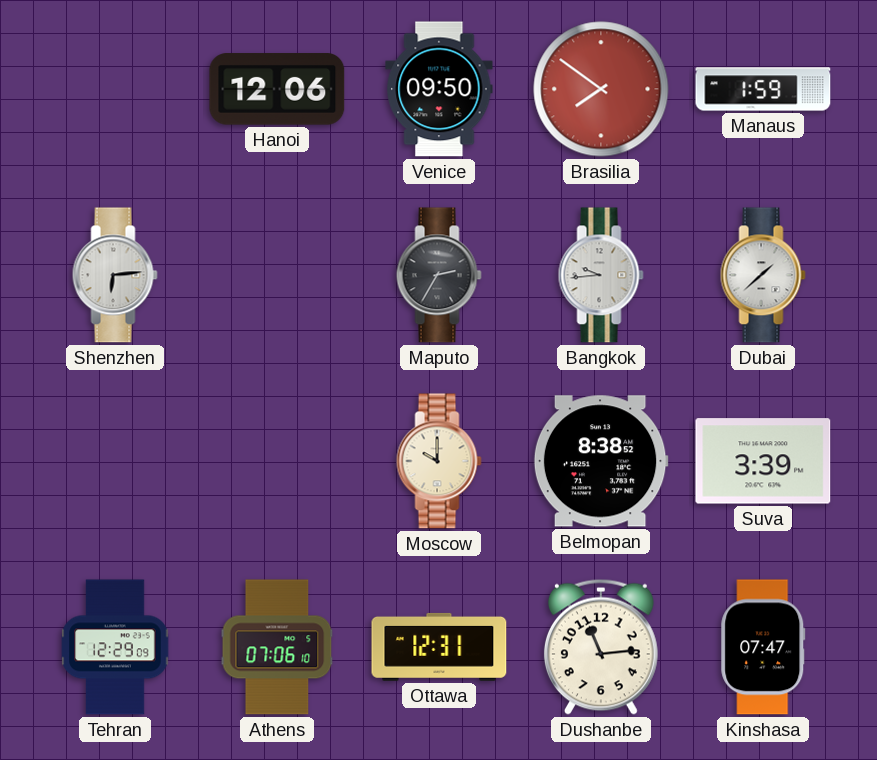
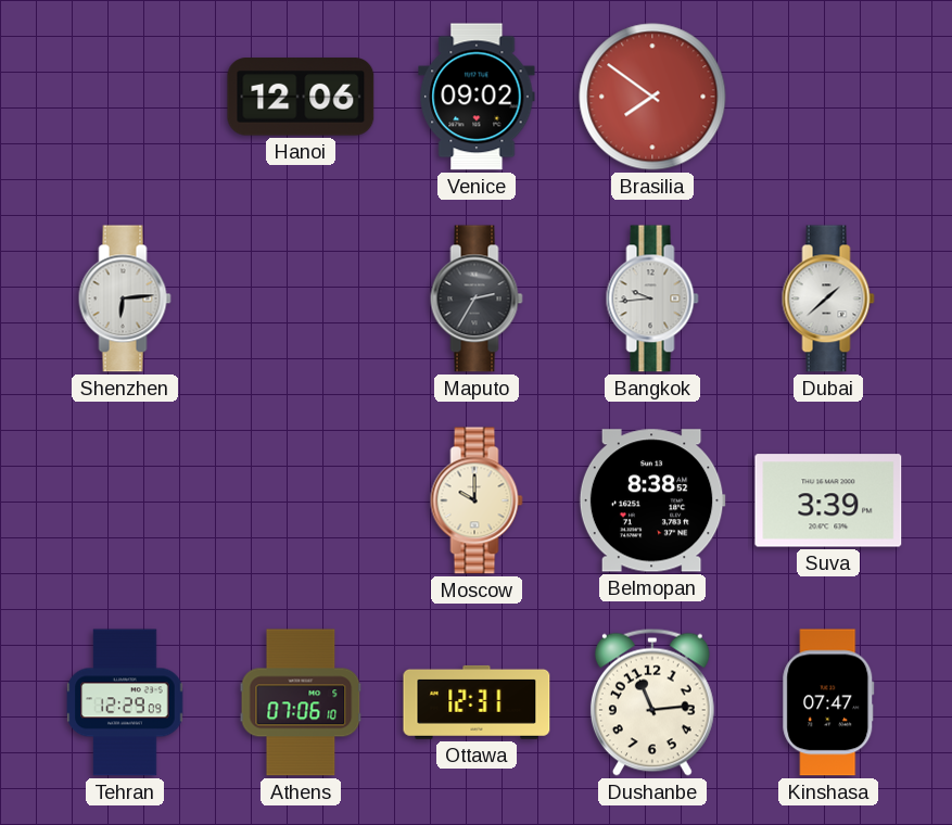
Venice: 09:50 -> 09:02 (477, 97)
Manaus: 1:59 -> none (763, 89)
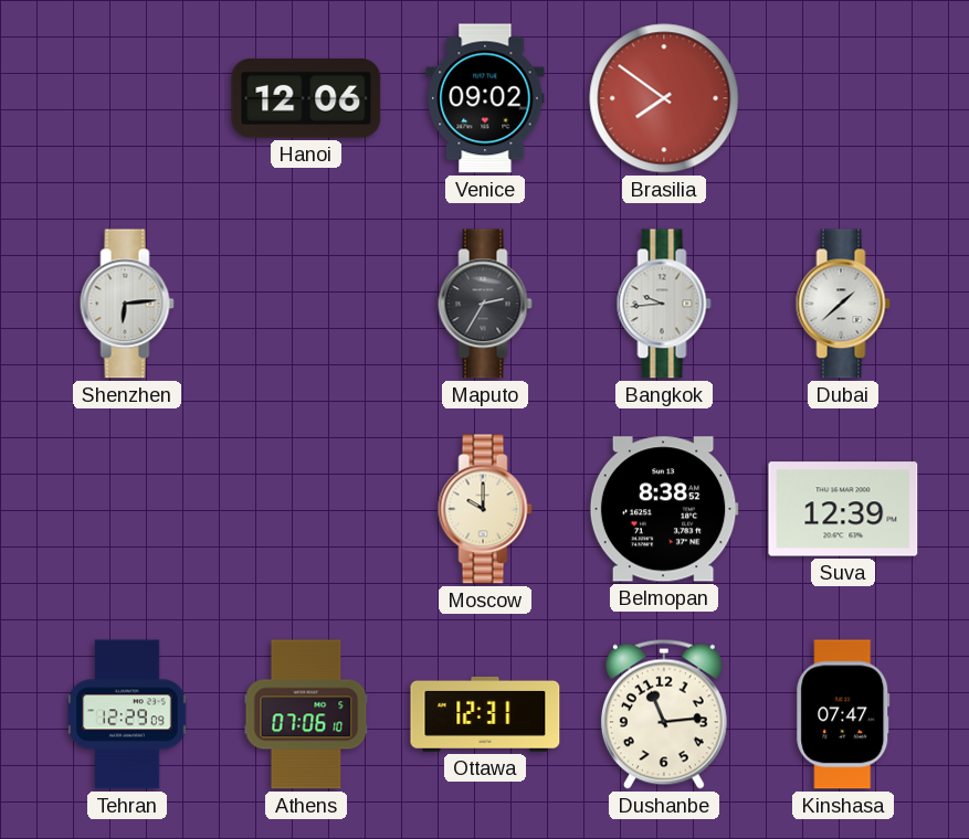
Suva: 3:39 -> 12:39 (843, 509)
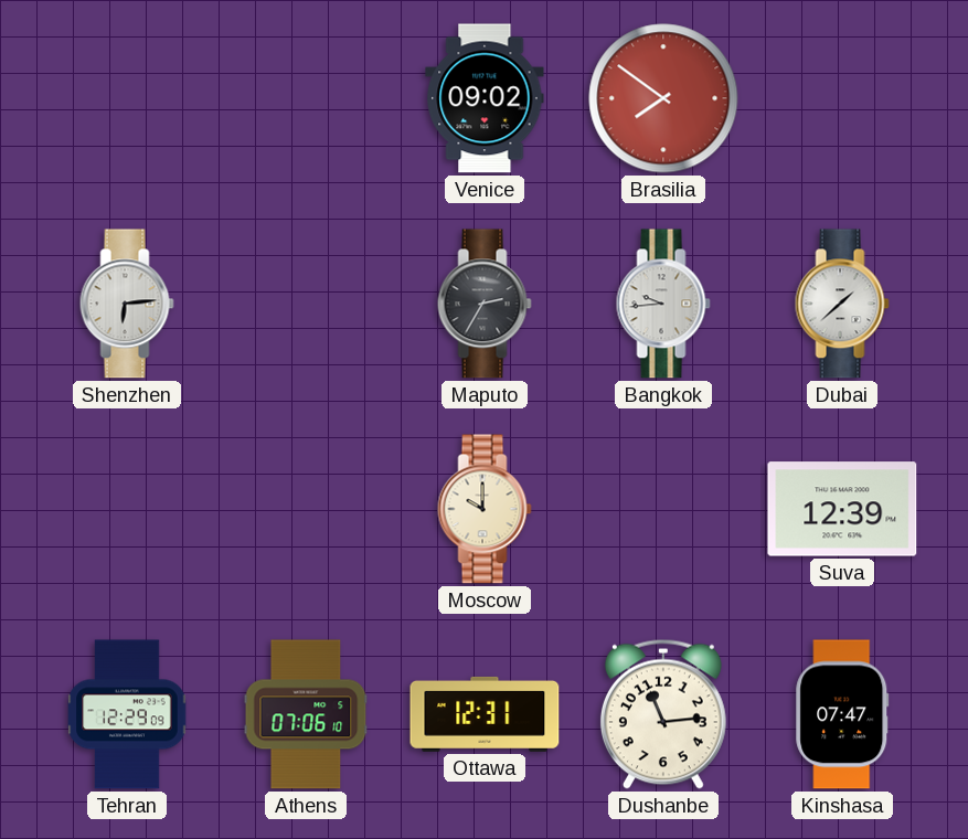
Hanoi: 12:06 -> none (306, 98)
Belmopan: 8:38 -> none (664, 509)
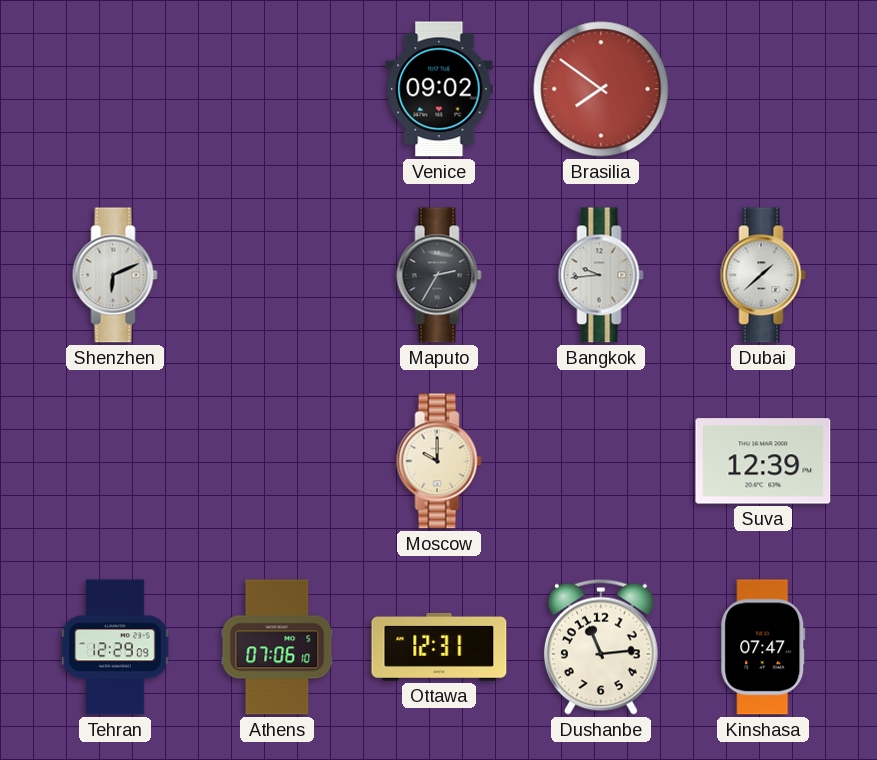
Shenzhen: 6:14 -> 6:11 (115, 275)
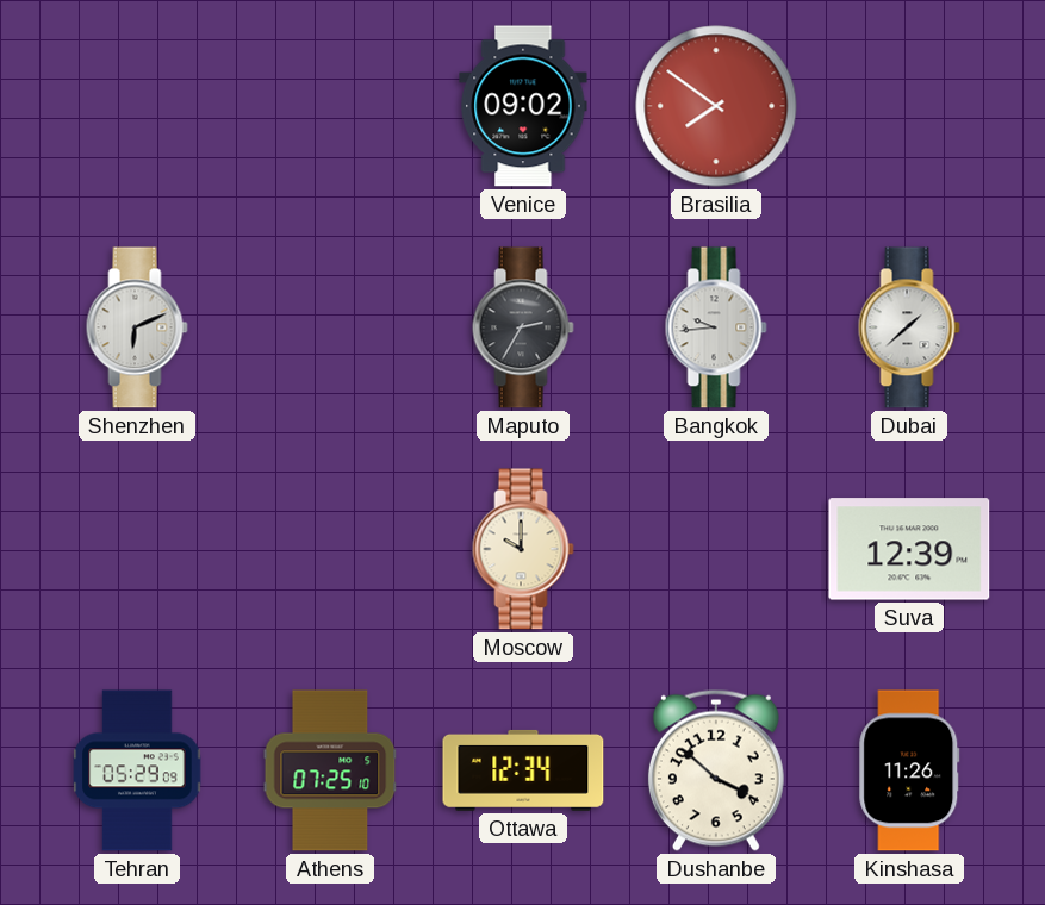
Tehran: 12:29 -> 05:29 (137, 770)
Athens: 07:06 -> 07:25 (330, 770)
Ottawa: 12:31 -> 12:34 (523, 770)
Dushanbe: 11:14 -> 3:52 (716, 770)
Kinshasa: 07:47 -> 11:26 (909, 770)
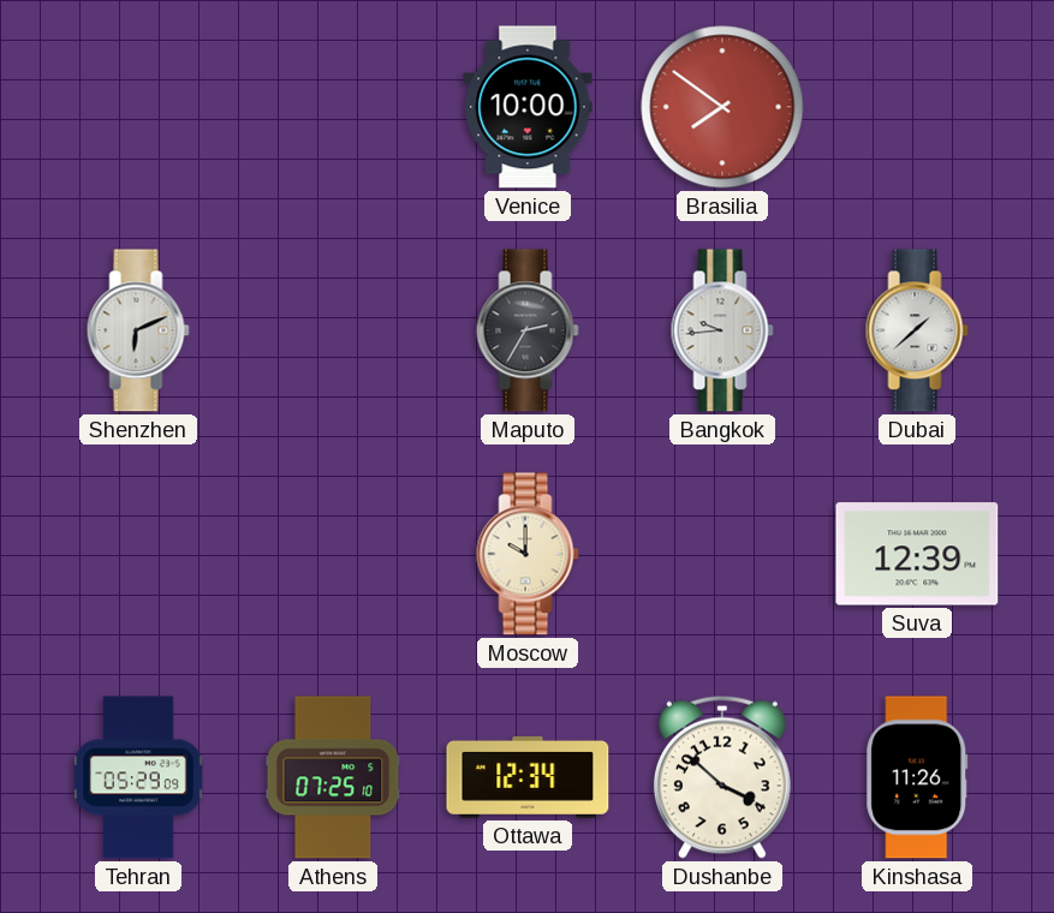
Venice: 09:02 -> 10:00 (528, 107)
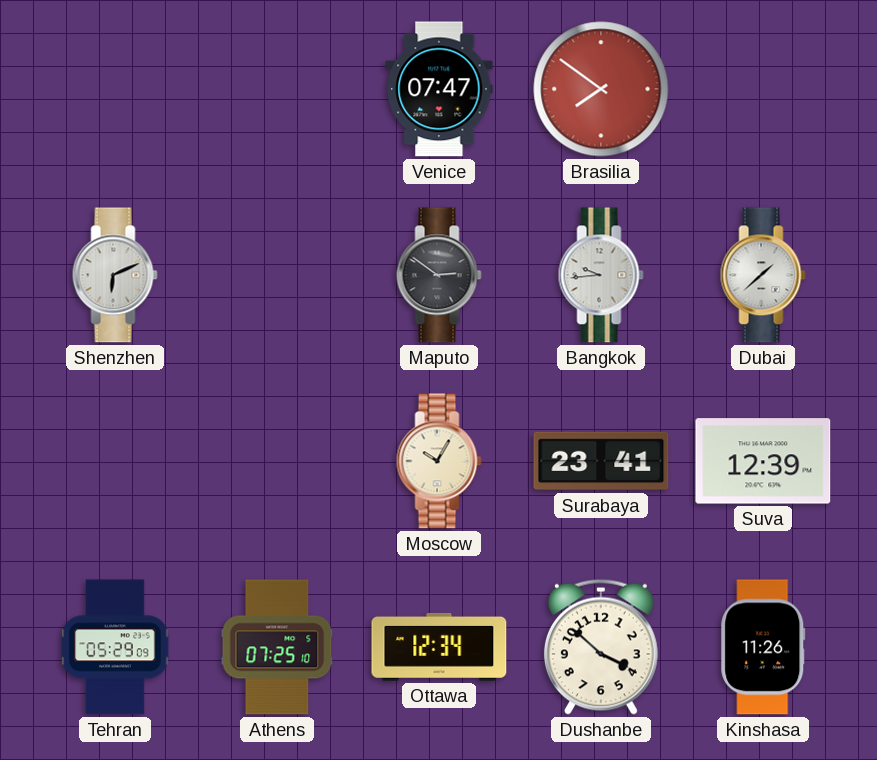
Venice: 10:00 -> 07:47 (439, 89)
Maputo: 2:35 -> 2:51 (439, 275)
Moscow: 10:00 -> 10:05 (439, 461)
Surabaya: none -> 23:41 (601, 461)
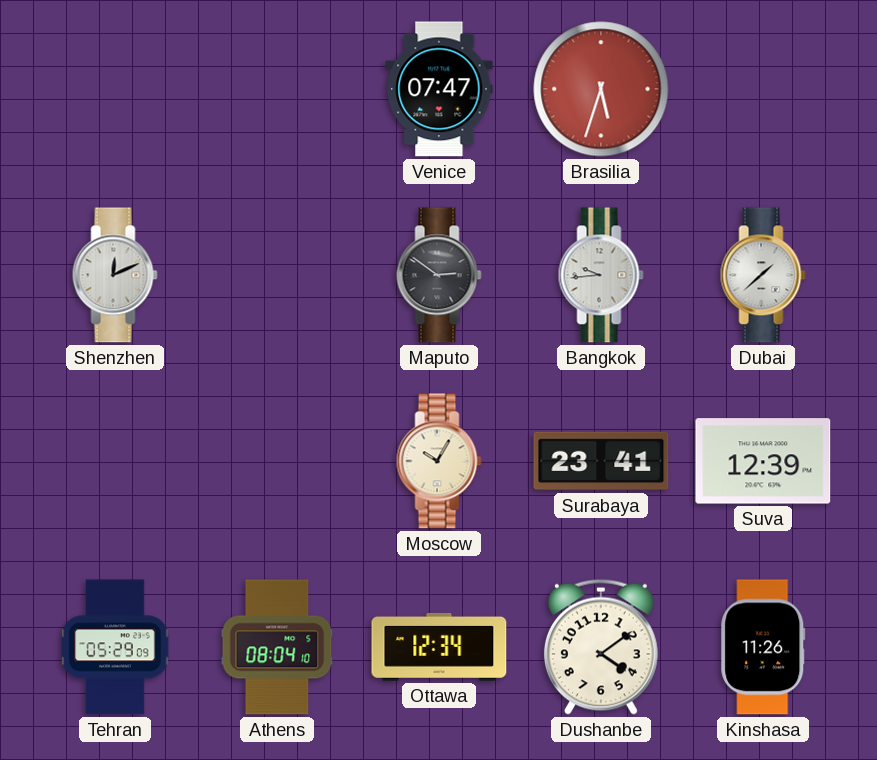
Brasilia: 7:51 -> 5:33 (601, 89)
Shenzhen: 6:11 -> 12:11 (115, 275)
Athens: 07:25 -> 08:04 (277, 647)
Dushanbe: 3:52 -> 4:09 (601, 647)
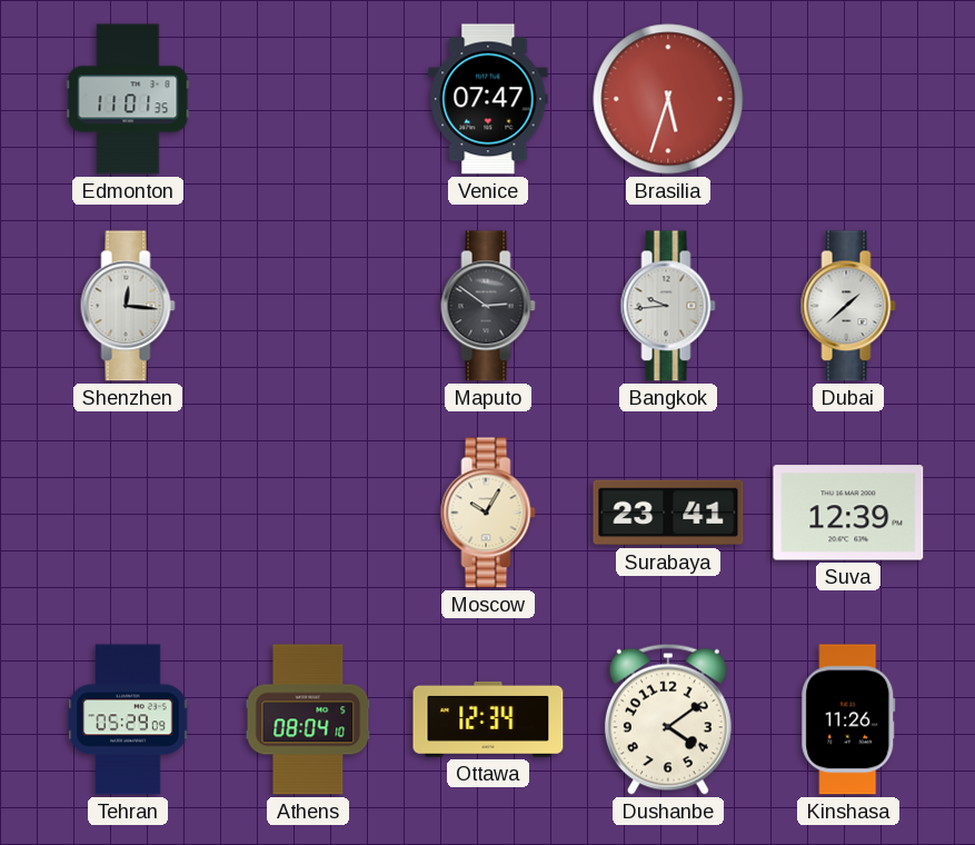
Edmonton: none -> 11:01 (128, 99)
Shenzhen: 12:11 -> 12:16 (128, 306)
